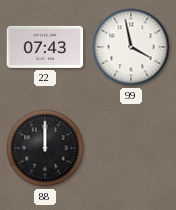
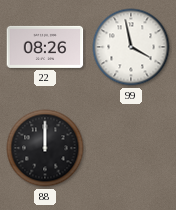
22: 07:43 -> 08:26 (45, 47)
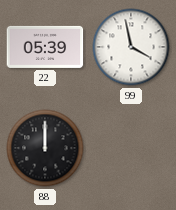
22: 08:26 -> 05:39 (45, 47)
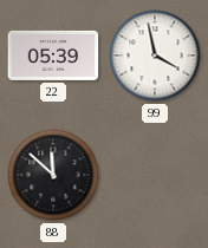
88: 12:00 -> 11:52 (53, 175)
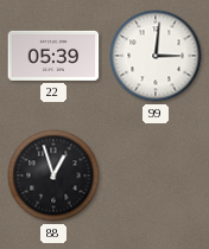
99: 3:58 -> 3:01 (156, 56)
88: 11:52 -> 12:57 (53, 175)
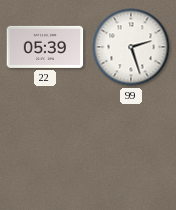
99: 3:01 -> 2:27 (131, 47)
88: 12:57 -> none (53, 175)
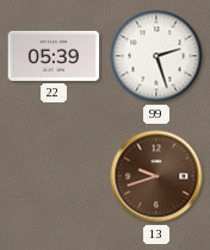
13: none -> 9:42 (156, 176)
